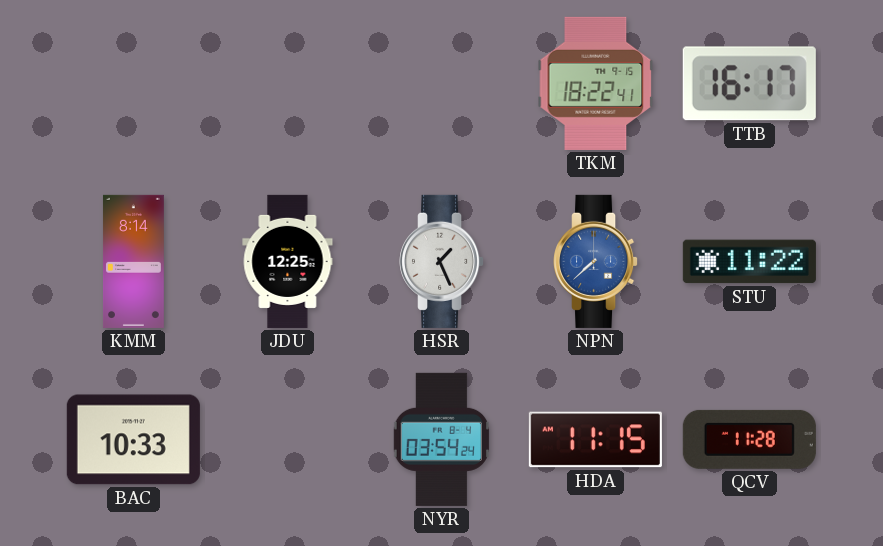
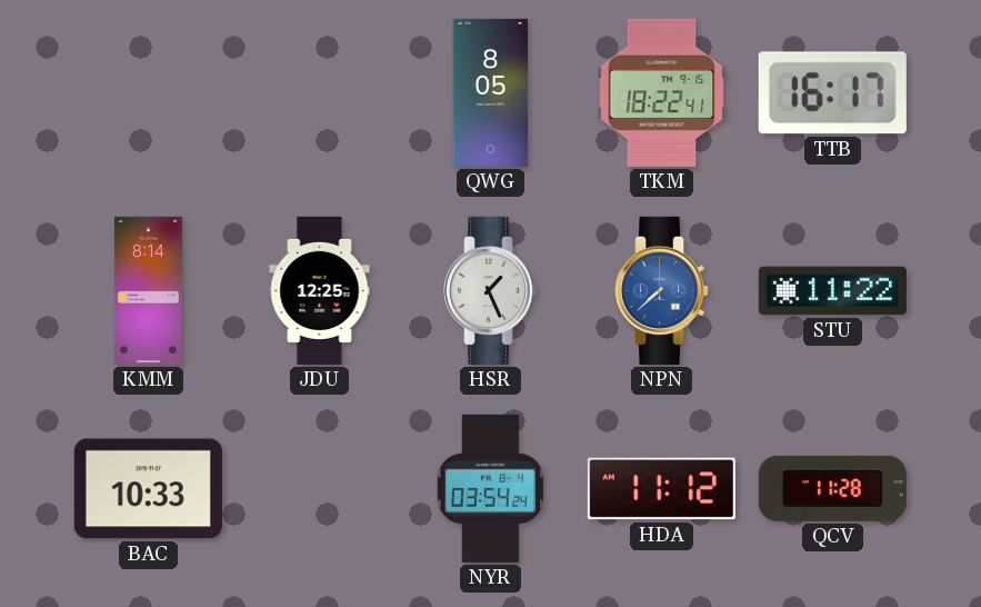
QWG: none -> 8:05 (490, 92)
HDA: 11:15 -> 11:12 (661, 489)
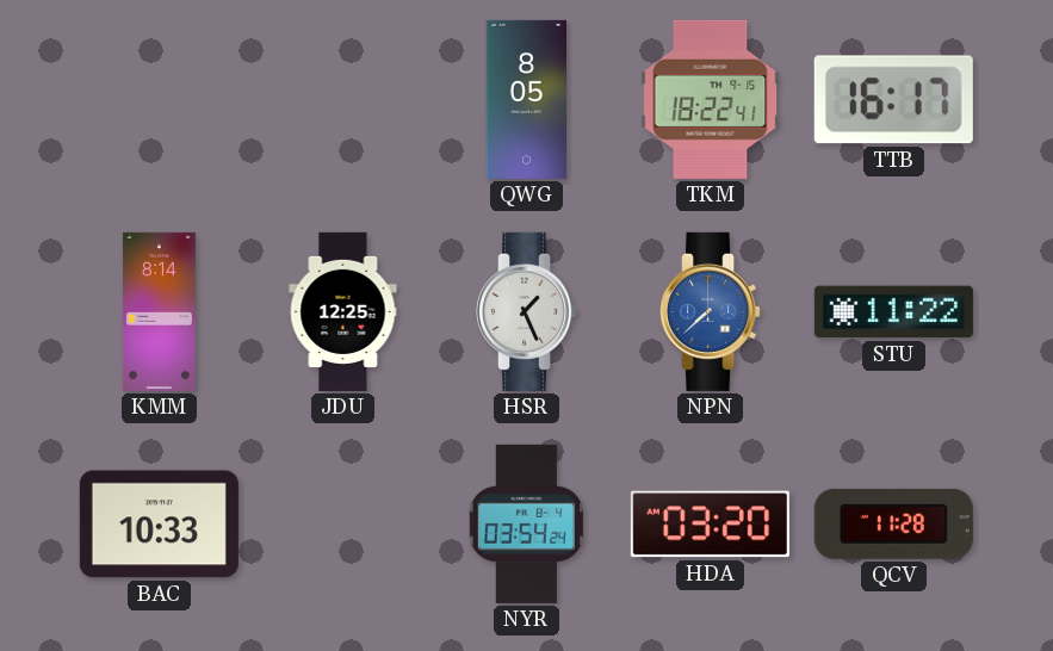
HDA: 11:12 -> 03:20 (710, 525)
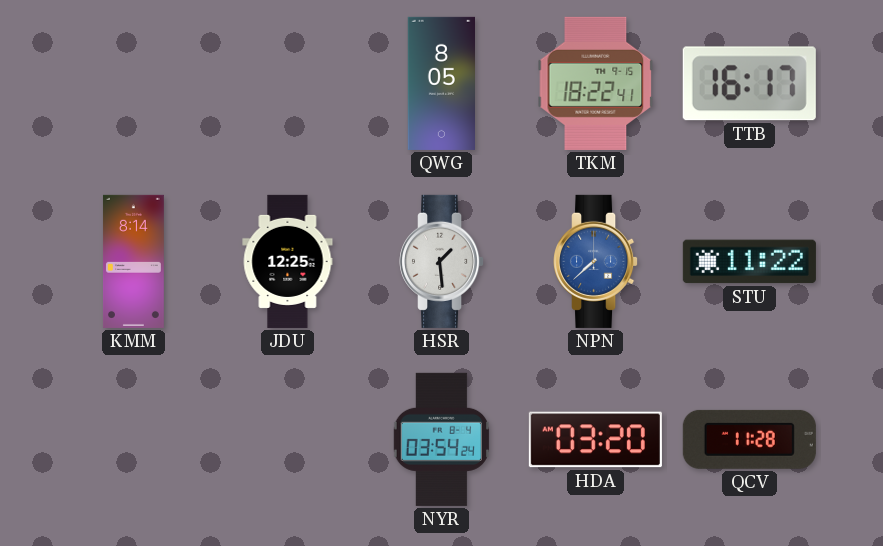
HSR: 1:26 -> 1:29 (442, 261)
BAC: 10:33 -> none (159, 525)
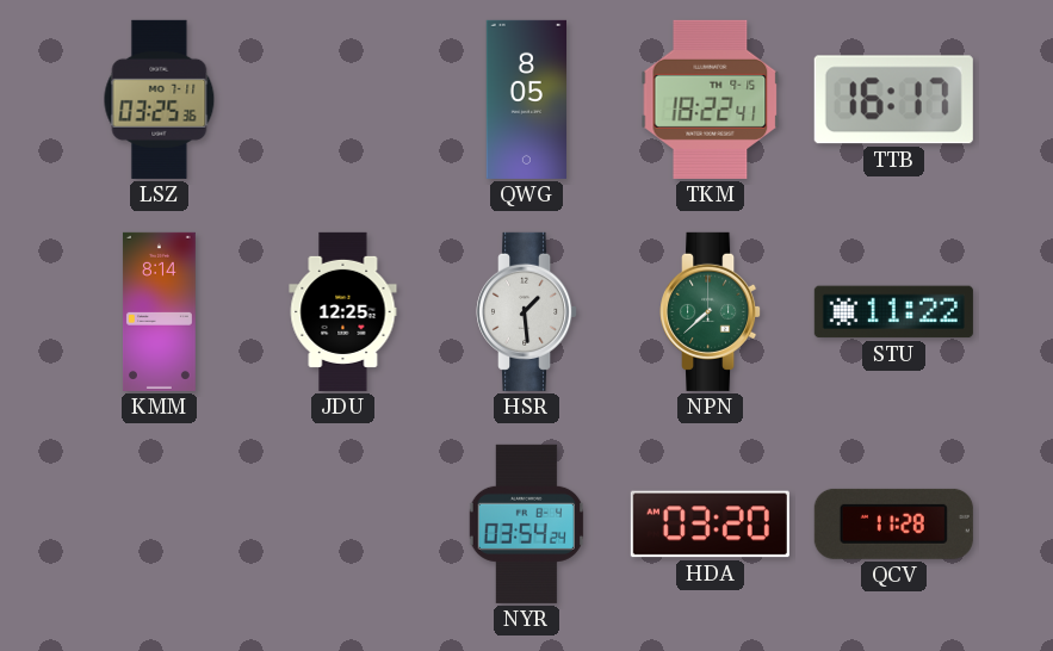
LSZ: none -> 03:25 (160, 99)
NPN dial: blue -> green (711, 311)
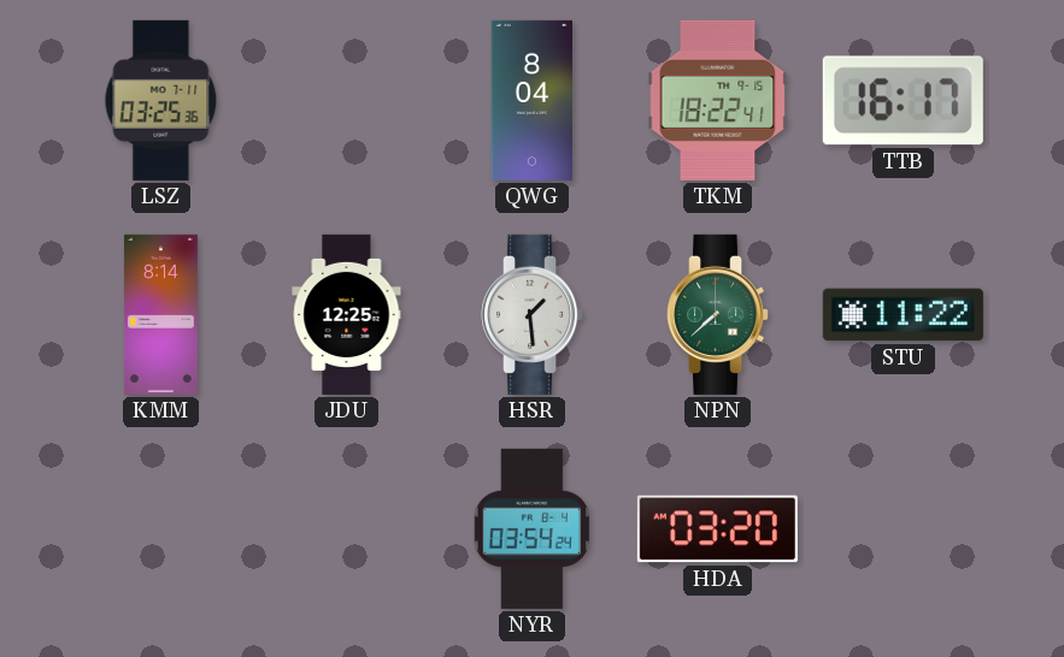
QWG: 8:05 -> 8:04 (531, 100)
QCV: 11:28 -> none (893, 523)
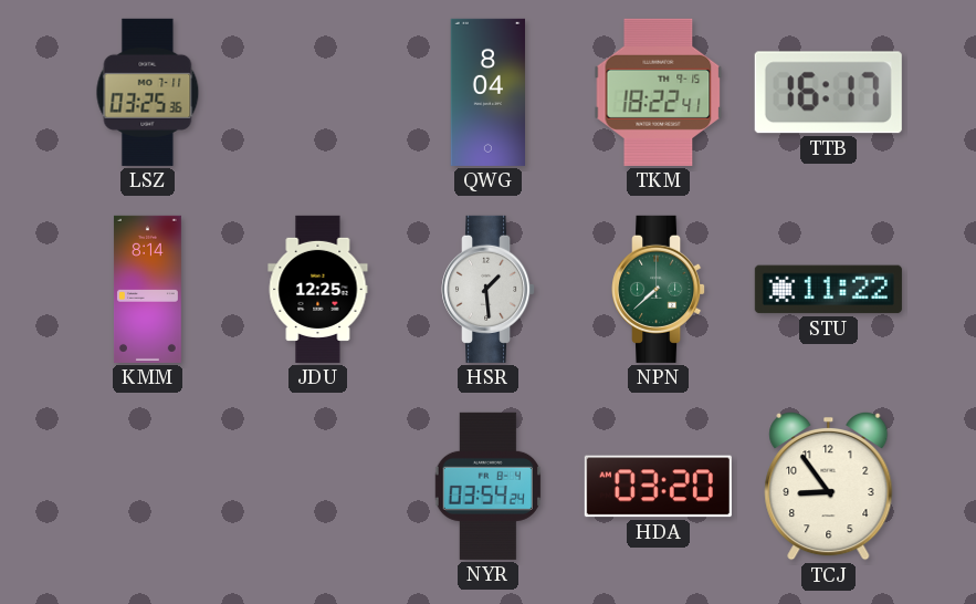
TCJ: none -> 8:54 (829, 486)
